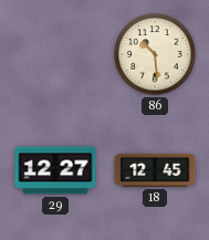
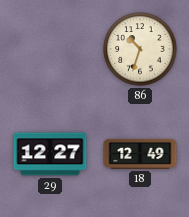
86: 10:29 -> 10:33 (140, 49)
18: 12:45 -> 12:49 (140, 154)
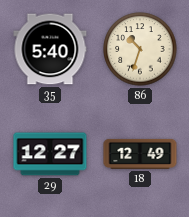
35: none -> 5:40 (50, 49)
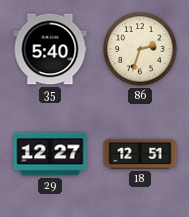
86: 10:33 -> 2:33 (140, 49)
18: 12:49 -> 12:51 (140, 154)
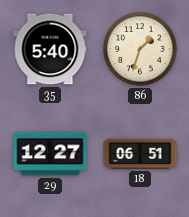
86: 2:33 -> 1:33 (140, 49)
18: 12:51 -> 06:51 (140, 154)
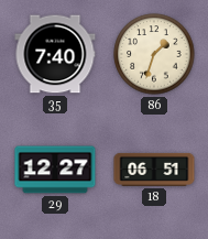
35: 5:40 -> 7:40 (55, 54)
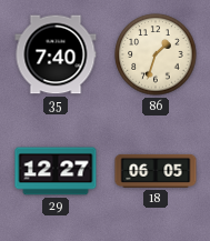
18: 06:51 -> 06:05 (156, 171)
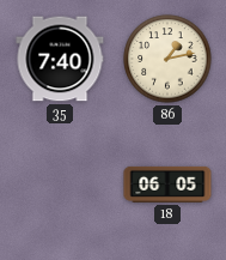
86: 1:33 -> 1:13 (167, 59)
29: 12:27 -> none (56, 171)
